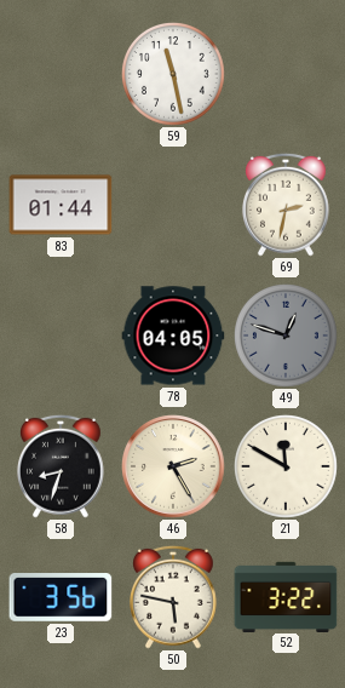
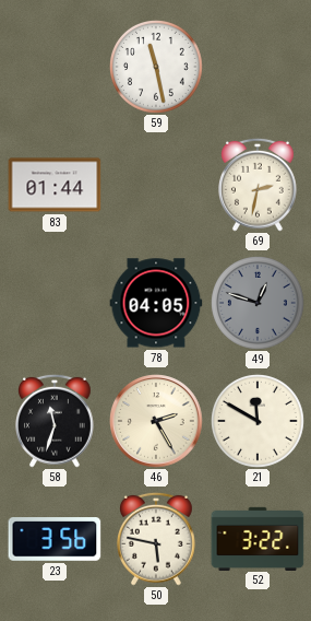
58: 8:33 -> 11:33 (56, 421)
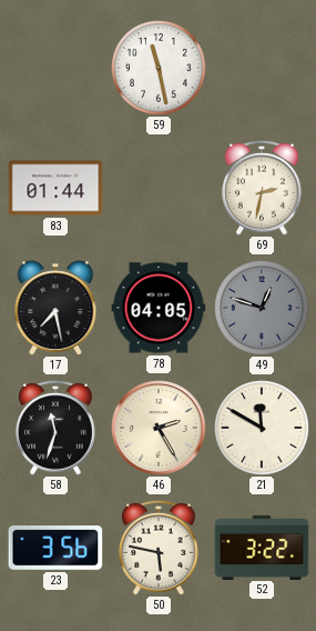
17: none -> 7:28 (55, 308)
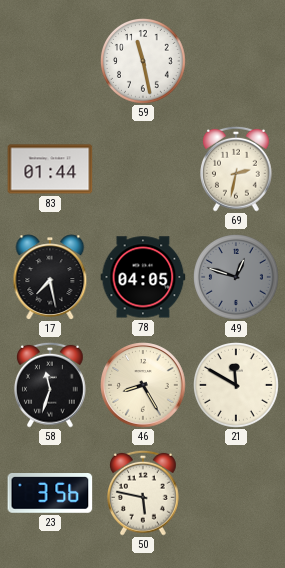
46: 2:25 -> 8:25 (143, 385)
52: 3:22 -> none (262, 547)
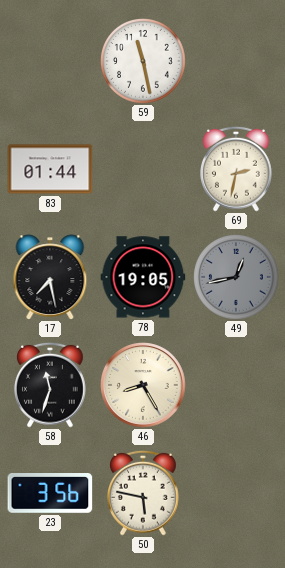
78: 04:05 -> 19:05 (143, 277)
49: 12:48 -> 12:43 (237, 278)
21: 11:50 -> none (237, 386)
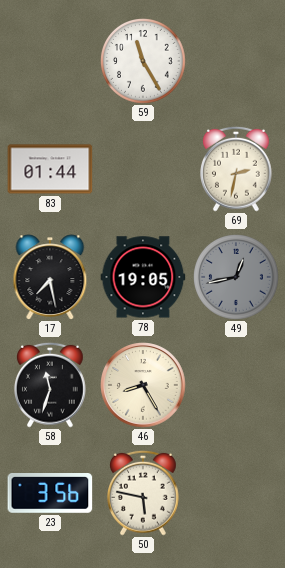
59: 11:28 -> 11:25 (144, 62)
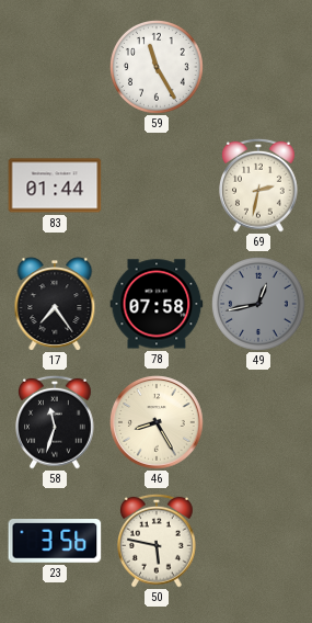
17: 7:28 -> 7:24 (55, 304)
78: 19:05 -> 07:58 (157, 304)
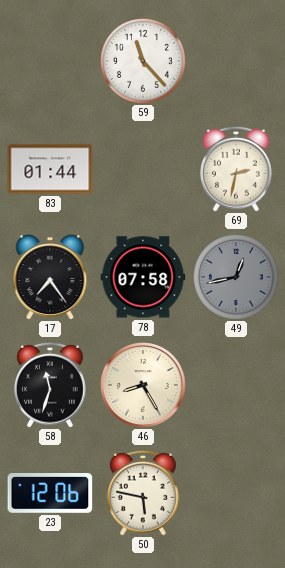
59: 11:25 -> 11:23 (144, 62)
23: 3:56 -> 12:06 (50, 494)
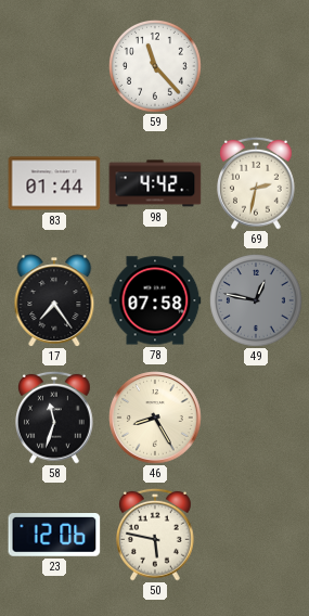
98: none -> 4:42 (155, 183)
49: 12:43 -> 12:47 (257, 301)
